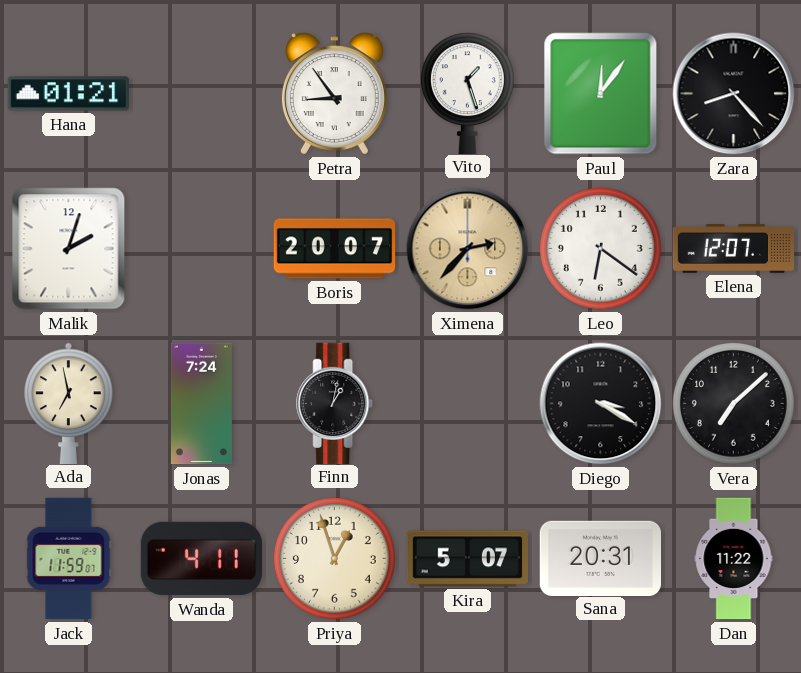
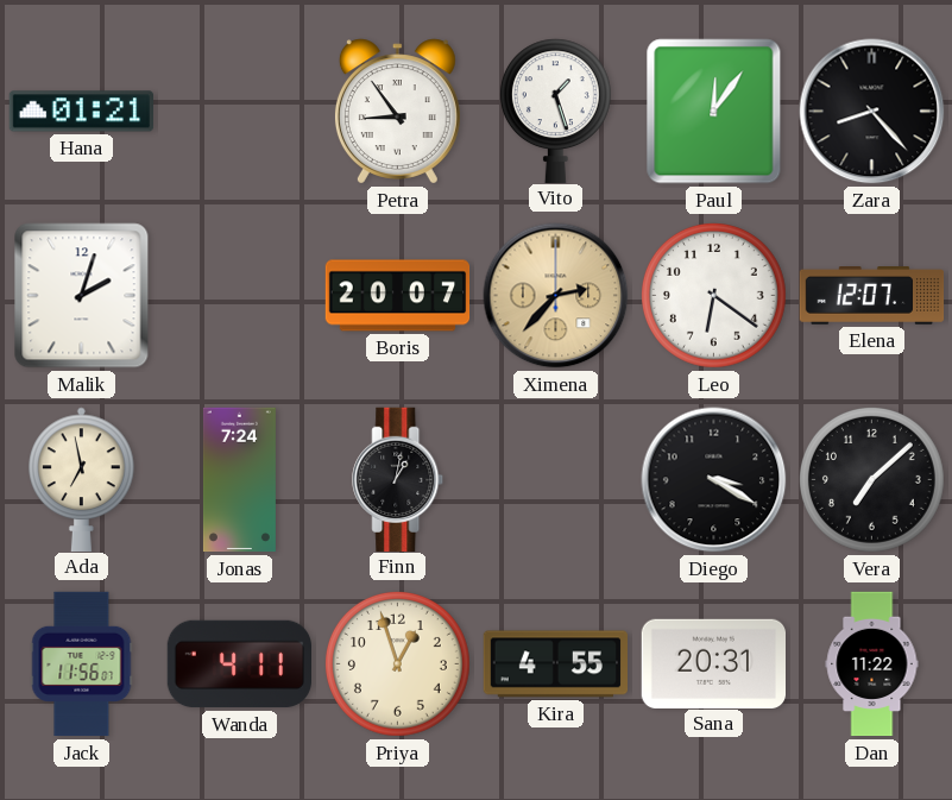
Jack: 11:59 -> 11:56 (82, 664)
Kira: 5:07 -> 4:55 (555, 664)
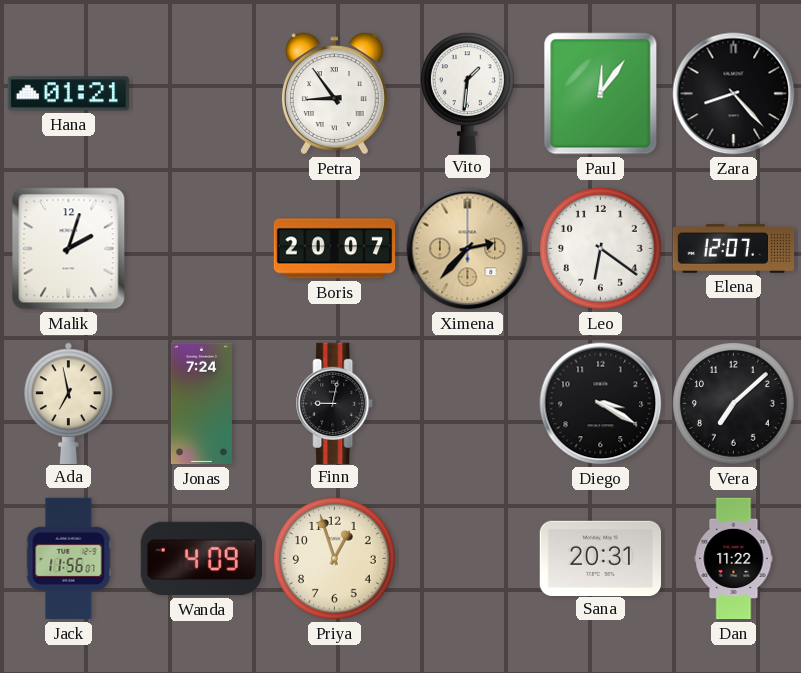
Vito: 1:27 -> 1:31 (467, 93)
Finn: 1:02 -> 9:02 (335, 403)
Wanda: 4:11 -> 4:09 (201, 559)
Kira: 4:55 -> none (555, 664)
